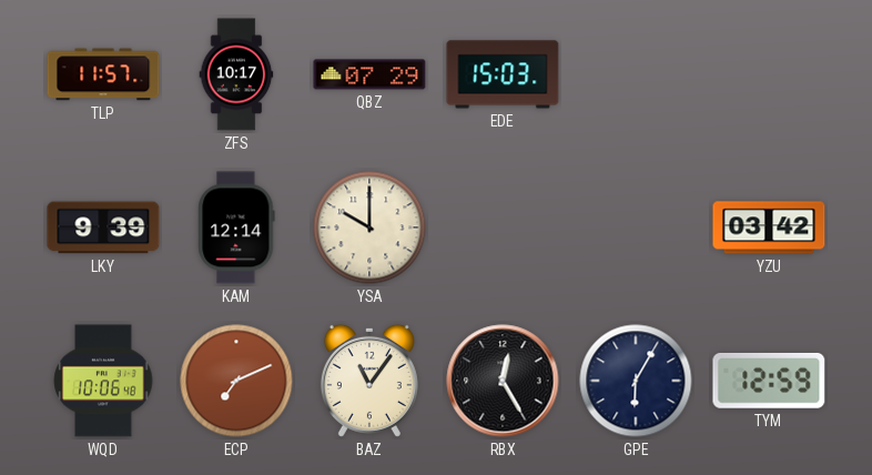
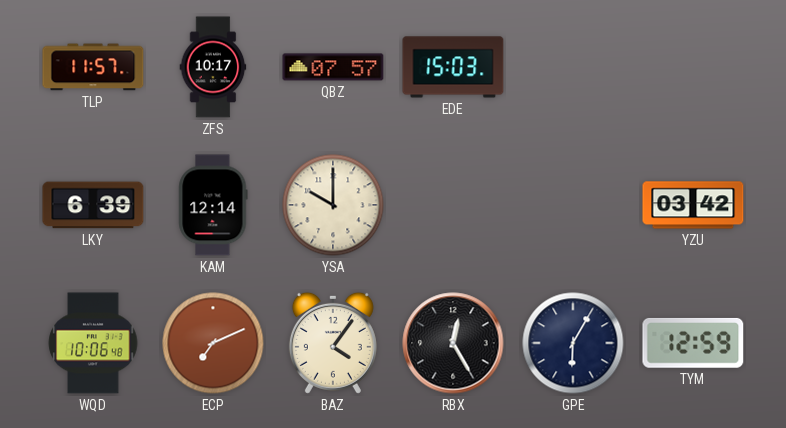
QBZ: 07:29 -> 07:57 (333, 67)
LKY: 9:39 -> 6:39 (93, 205)
BAZ: 11:06 -> 4:06 (333, 343)
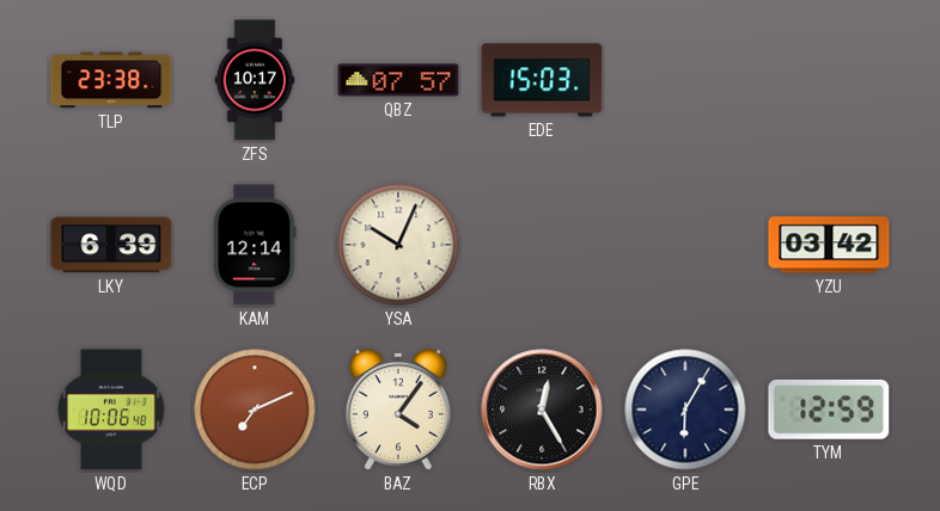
TLP: 11:57 -> 23:38 (111, 80)
YSA: 10:00 -> 10:04 (398, 245)
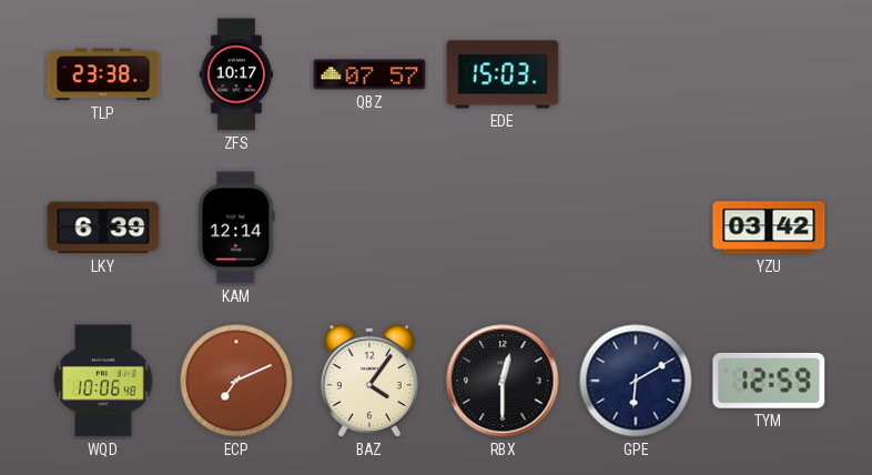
YSA: 10:04 -> none (398, 245)
RBX: 12:25 -> 12:30 (503, 381)
GPE: 6:05 -> 6:10 (636, 381)
